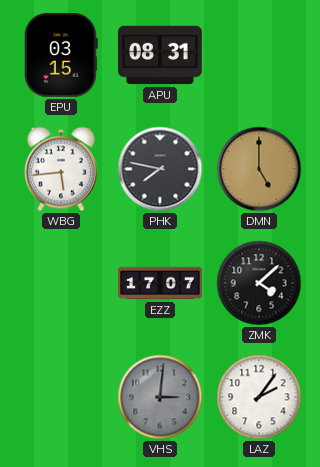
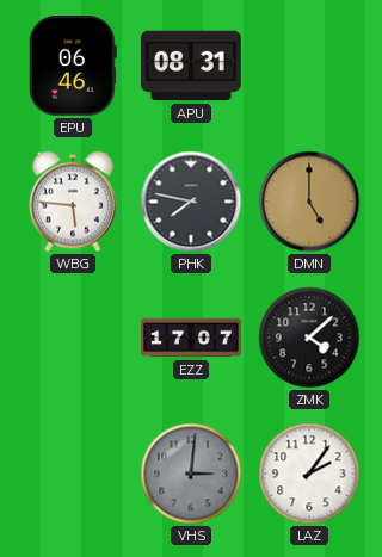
EPU: 03:15 -> 06:46 (73, 67)
WBG: 5:44 -> 5:46 (74, 202)
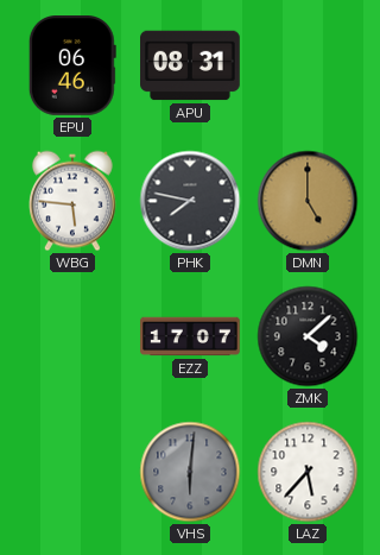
VHS: 3:01 -> 6:01 (190, 472)
LAZ: 2:06 -> 5:37 (308, 472)
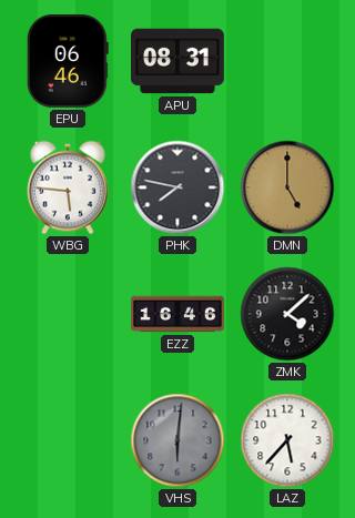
EZZ: 17:07 -> 16:46 (177, 314)
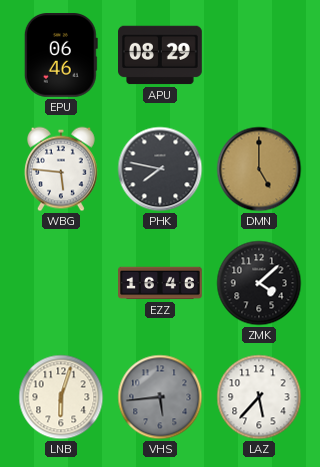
APU: 08:31 -> 08:29 (161, 55)
LNB: none -> 6:03 (61, 397)
VHS: 6:01 -> 5:44 (160, 397)
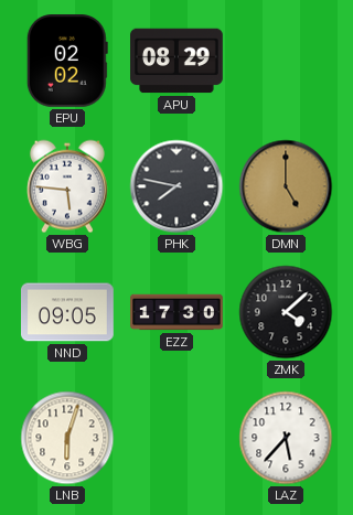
EPU: 06:46 -> 02:02 (67, 62)
NND: none -> 09:05 (68, 312)
EZZ: 16:46 -> 17:30 (176, 312)
VHS: 5:44 -> none (160, 397)
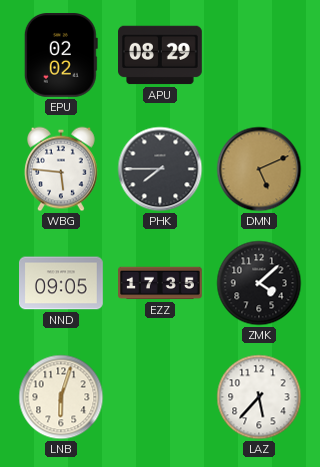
PHK: 7:47 -> 7:45 (160, 169)
DMN: 5:00 -> 5:11 (259, 169)
EZZ: 17:30 -> 17:35 (160, 283)
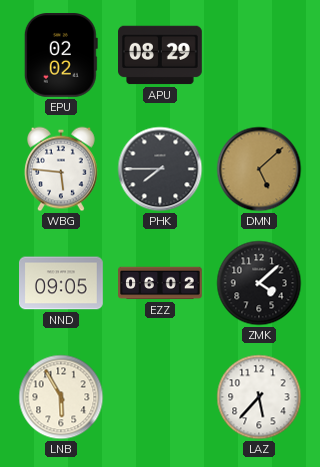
DMN: 5:11 -> 5:08 (259, 169)
EZZ: 17:35 -> 06:02 (160, 283)
LNB: 6:03 -> 5:55 (61, 397)
